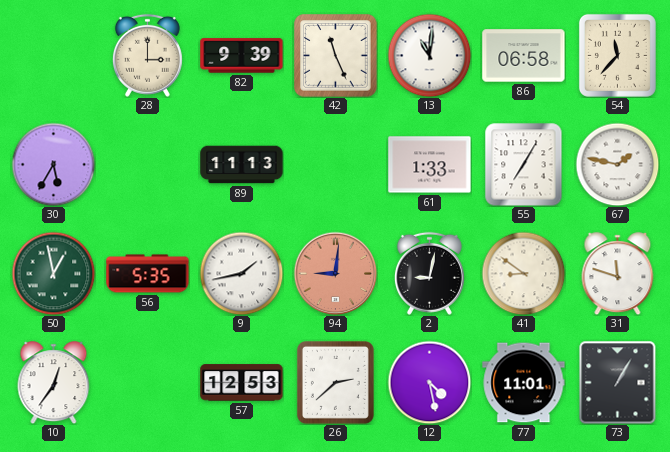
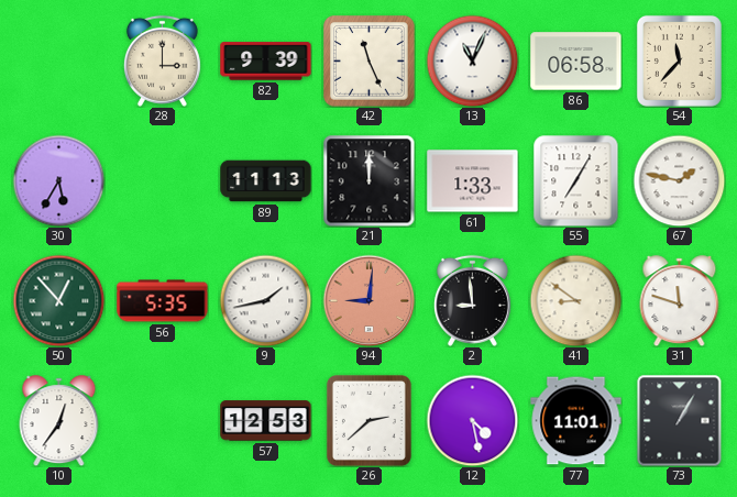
13: 11:01 -> 11:04 (472, 60)
21: none -> 12:00 (369, 180)
50: 12:58 -> 12:53 (58, 300)
2: 9:02 -> 8:59 (472, 300)
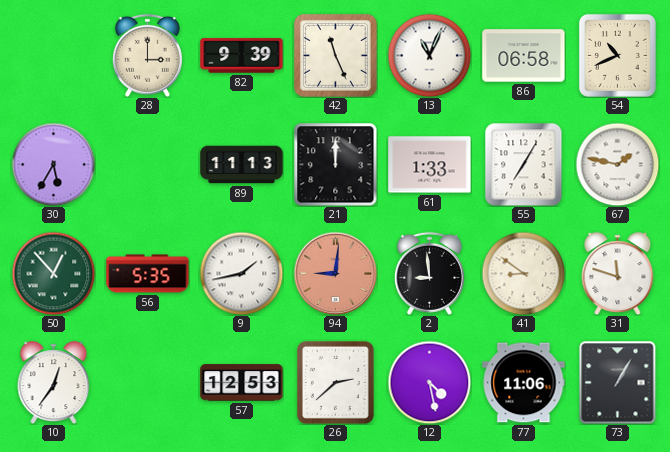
54: 11:37 -> 10:41 (617, 55)
77: 11:01 -> 11:06 (524, 383)
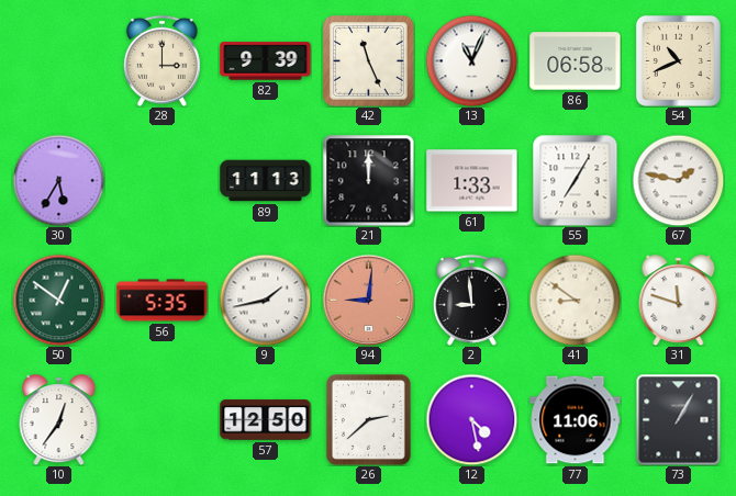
50: 12:53 -> 12:51 (58, 300)
57: 12:53 -> 12:50 (266, 420)
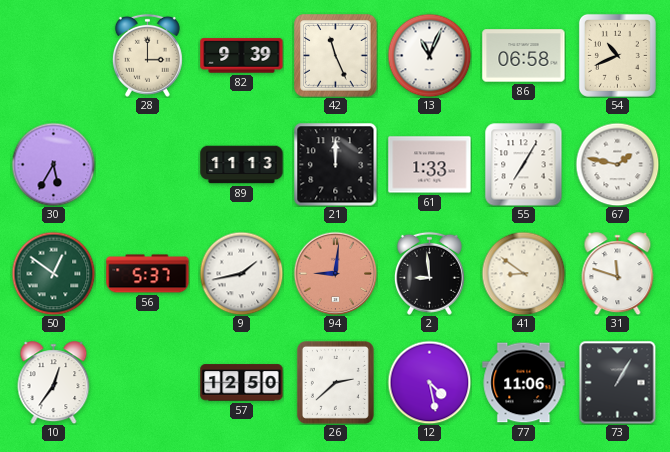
56: 5:35 -> 5:37 (148, 274)
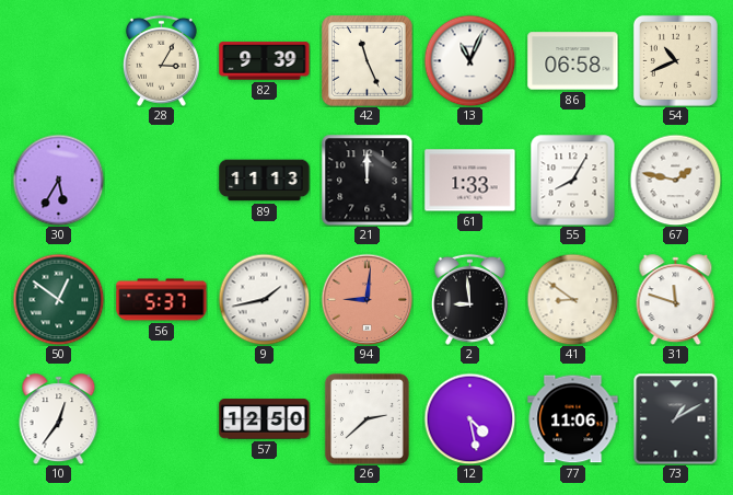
28: 3:00 -> 3:05 (161, 60)
55: 7:05 -> 8:05 (573, 180)
73: 1:05 -> 1:10 (676, 418)
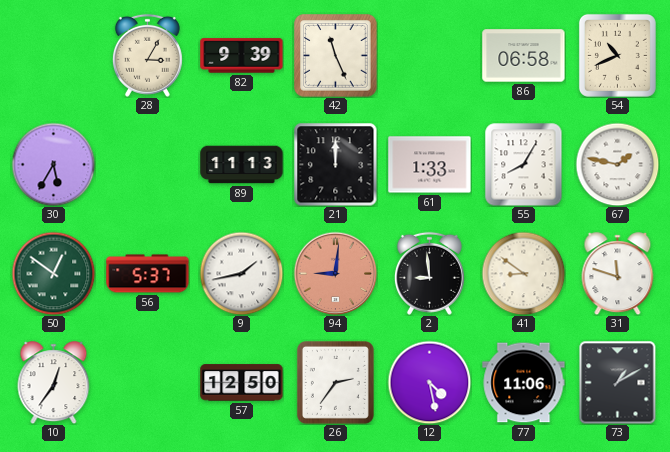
13: 11:04 -> none (469, 60)
26: 2:38 -> 2:36 (335, 382)
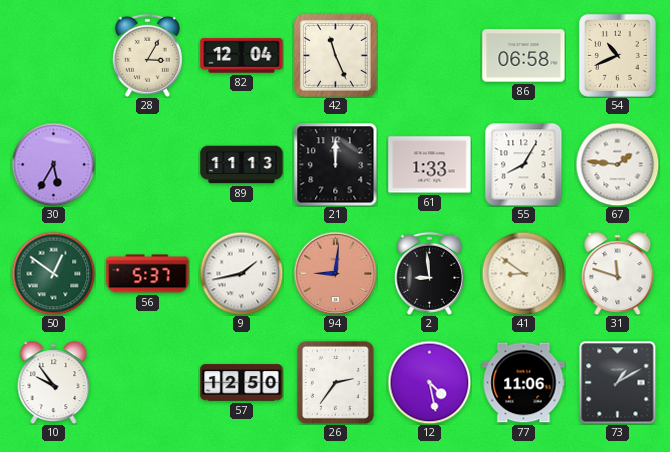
82: 9:39 -> 12:04 (242, 56)
67: 1:47 -> 1:46 (617, 164)
10: 12:36 -> 9:54 (54, 383)
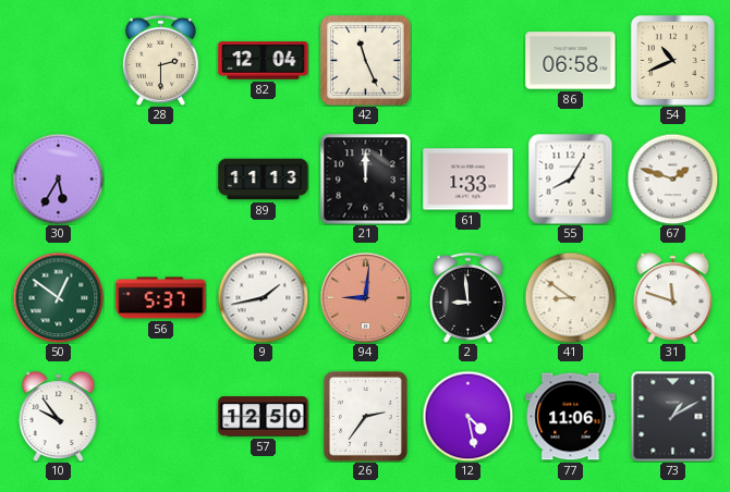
28: 3:05 -> 2:30 (160, 60)
67: 1:46 -> 1:48 (672, 179)
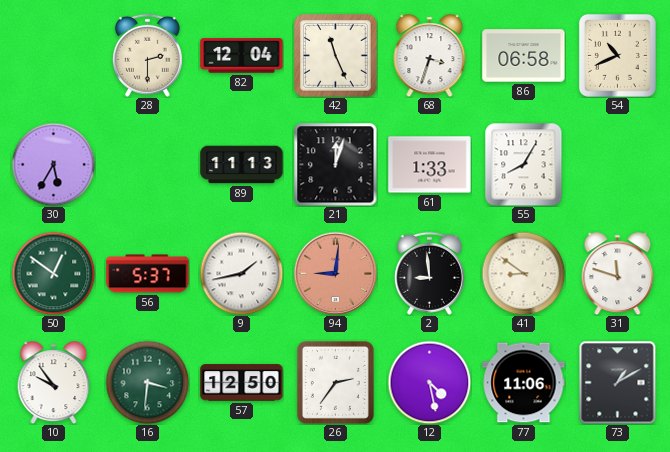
68: none -> 3:33 (430, 56)
21: 12:00 -> 12:03 (335, 164)
67: 1:48 -> none (672, 179)
16: none -> 3:31 (147, 382)
